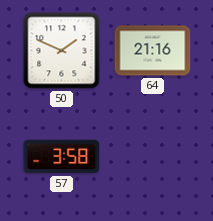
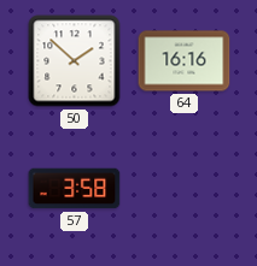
50: 1:49 -> 1:52 (75, 61)
64: 21:16 -> 16:16 (185, 61)
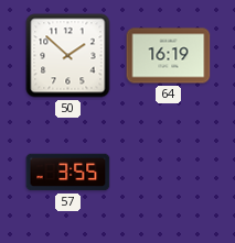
64: 16:16 -> 16:19 (169, 56)
57: 3:58 -> 3:55 (68, 173)
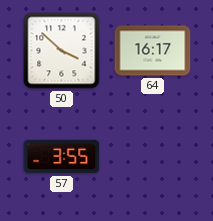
50: 1:52 -> 3:52 (62, 51)
64: 16:19 -> 16:17 (153, 51)
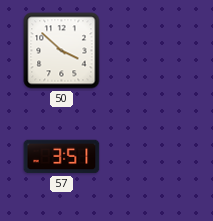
64: 16:17 -> none (153, 51)
57: 3:55 -> 3:51 (62, 157)
